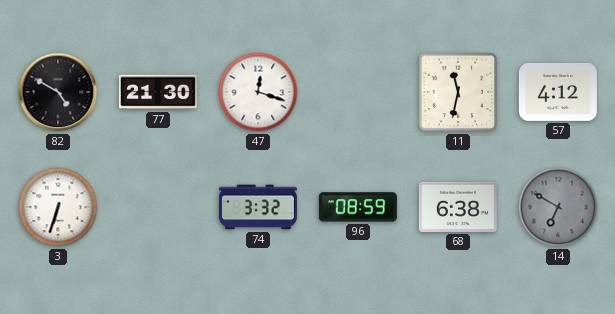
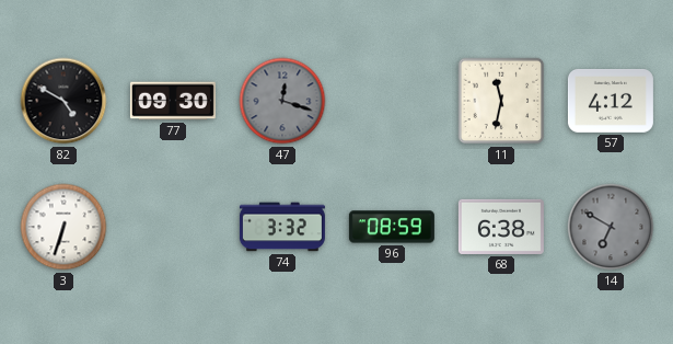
77: 21:30 -> 09:30 (173, 101)
47 dial: white -> grey (282, 101)
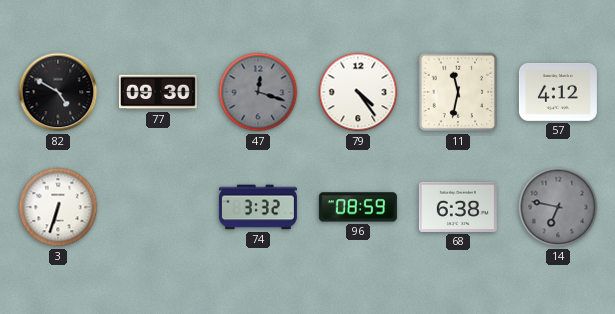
79: none -> 4:24 (358, 92)
14: 6:50 -> 6:47 (558, 207)
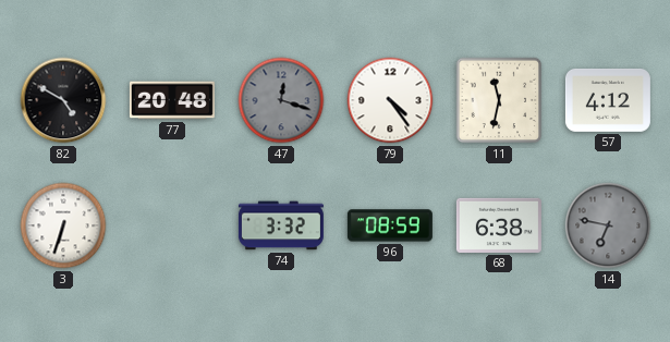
77: 09:30 -> 20:48 (172, 100)
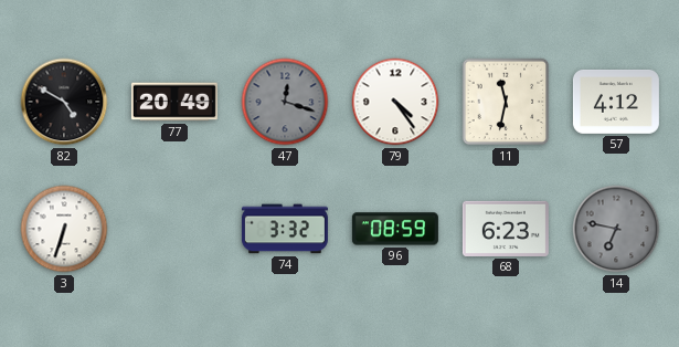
77: 20:48 -> 20:49 (174, 102)
68: 6:38 -> 6:23 (506, 229)
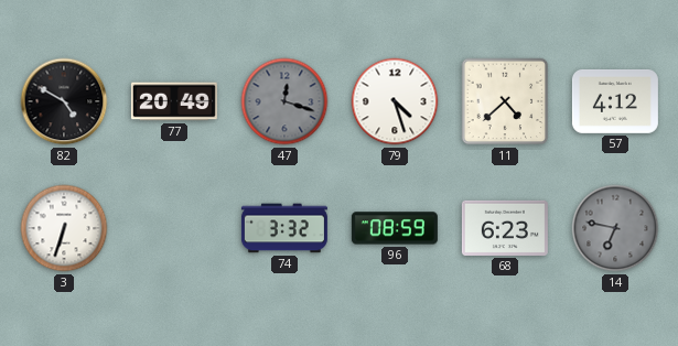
79: 4:24 -> 4:27 (395, 101)
11: 11:32 -> 4:38 (505, 101)
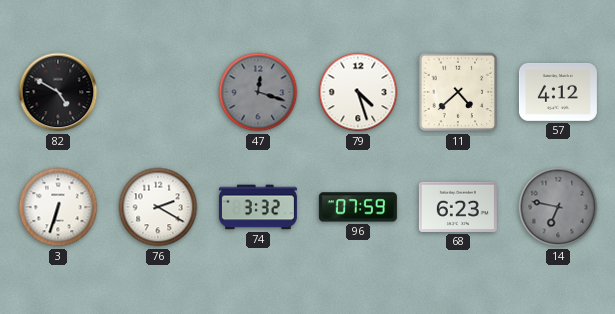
77: 20:49 -> none (174, 101)
76: none -> 2:20 (158, 207)
96: 08:59 -> 07:59 (358, 207)
